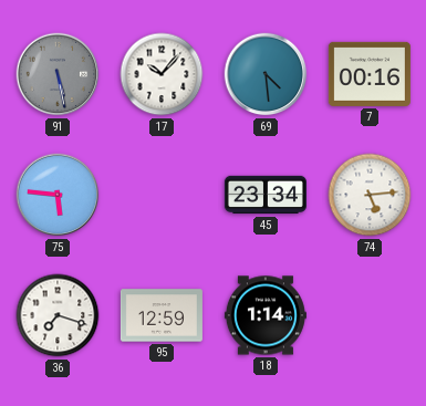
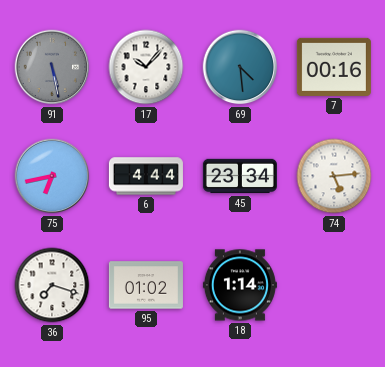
75: 5:46 -> 6:43 (52, 176)
6: none -> 4:44 (146, 176)
95: 12:59 -> 01:02 (146, 285)
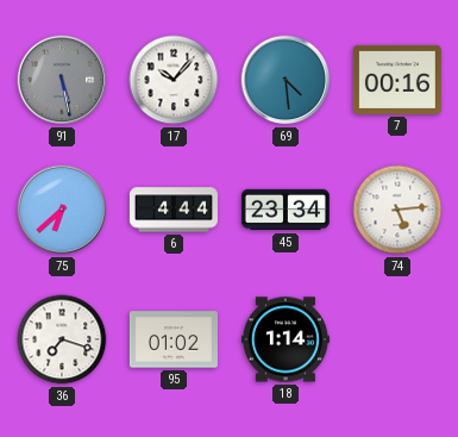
75: 6:43 -> 6:38 (62, 210)
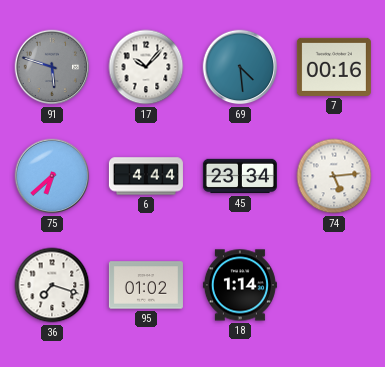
91: 5:28 -> 5:48 (52, 67)
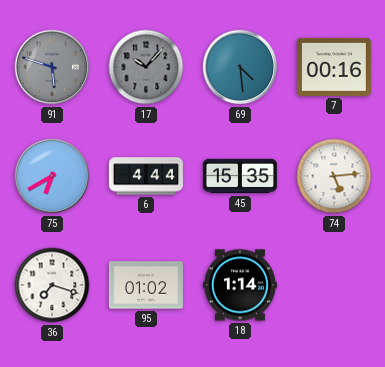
17 dial: white -> grey (146, 67)
75: 6:38 -> 6:40 (52, 176)
45: 23:34 -> 15:35 (240, 176)
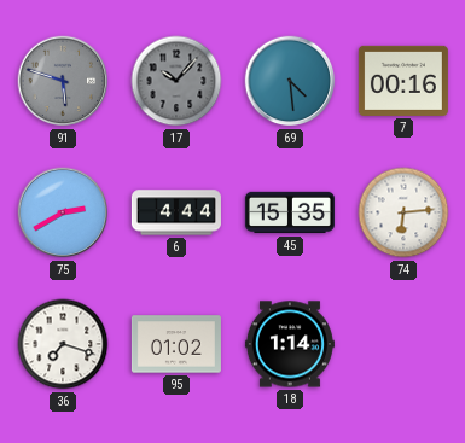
75: 6:40 -> 2:40 (63, 212)
74: 5:14 -> 6:14 (403, 212)
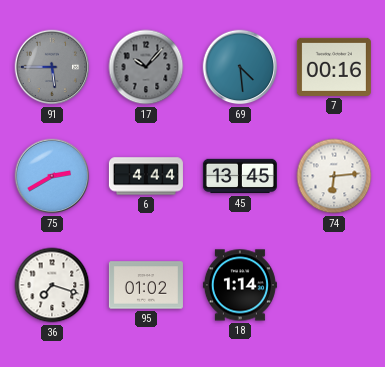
91: 5:48 -> 5:45 (52, 67)
45: 15:35 -> 13:45 (240, 176)
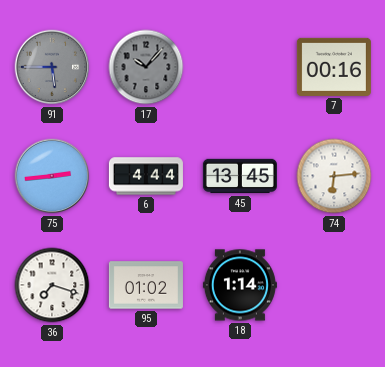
69: 4:29 -> none (240, 67)
75: 2:40 -> 2:44 (52, 176)
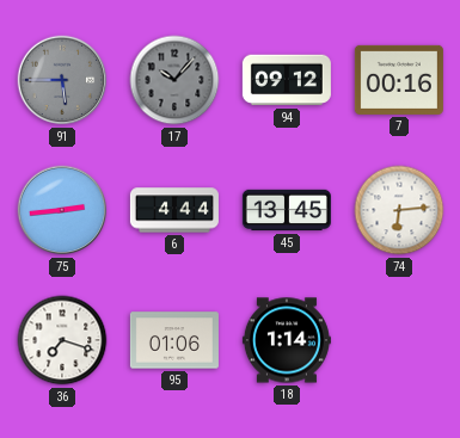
94: none -> 09:12 (287, 80)
95: 01:02 -> 01:06 (174, 340)
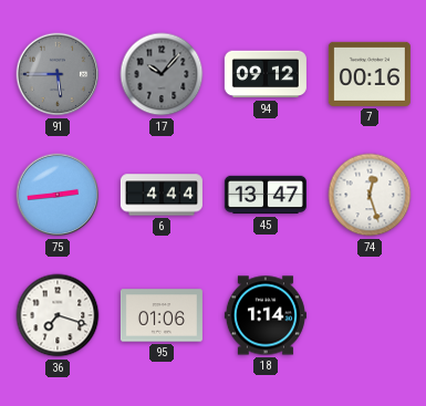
45: 13:45 -> 13:47 (266, 195)
74: 6:14 -> 12:27 (370, 195)
